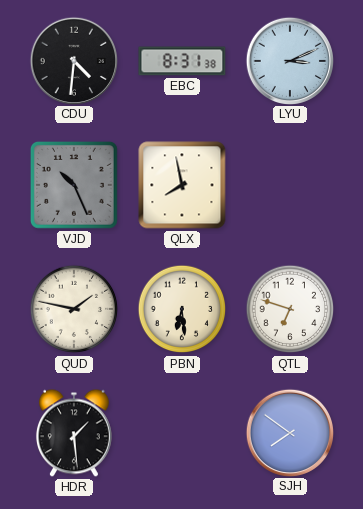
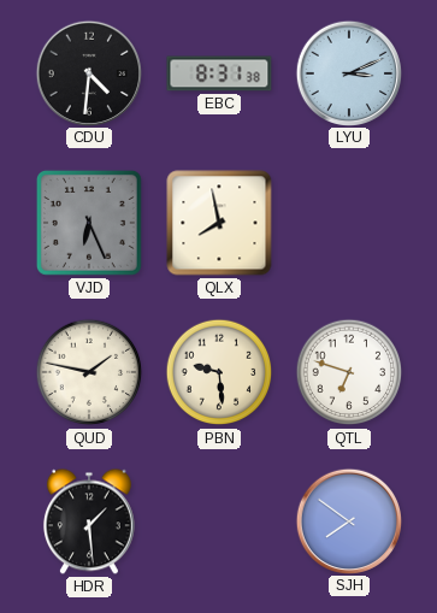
VJD: 10:26 -> 6:26 (89, 223)
PBN: 6:29 -> 9:29 (219, 372)
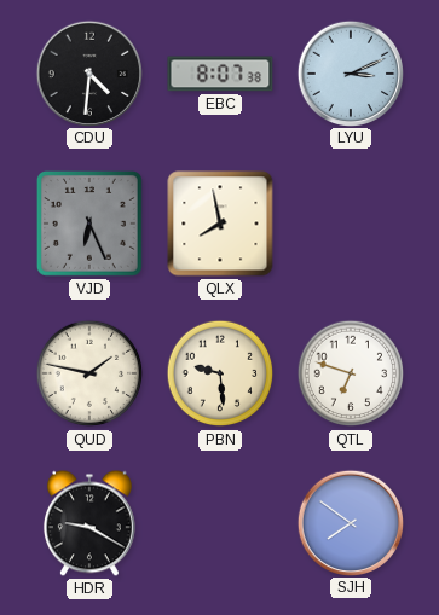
EBC: 8:31 -> 8:07 (220, 74)
HDR: 1:29 -> 9:20 (89, 523)
